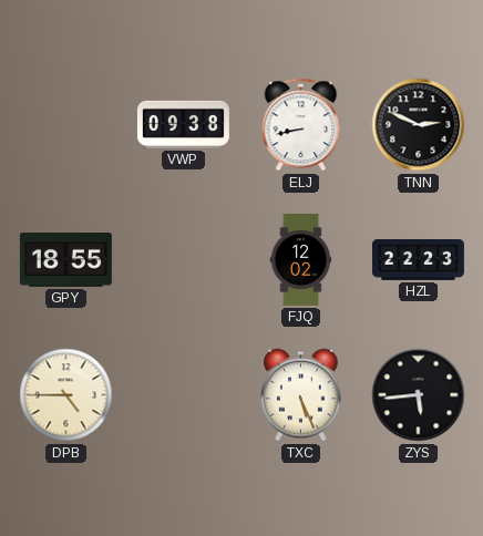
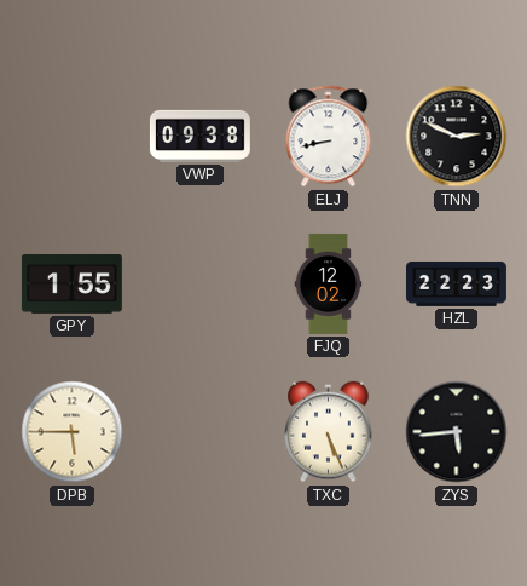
GPY: 18:55 -> 1:55 (71, 285)
DPB: 4:45 -> 5:45 (73, 432)
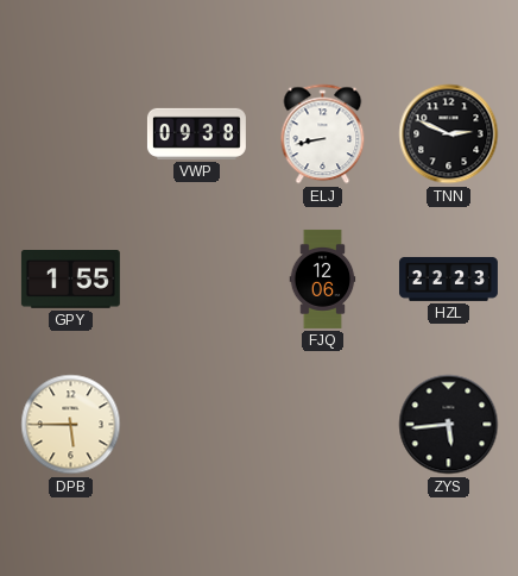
FJQ: 12:02 -> 12:06 (323, 278)
TXC: 5:26 -> none (329, 432)
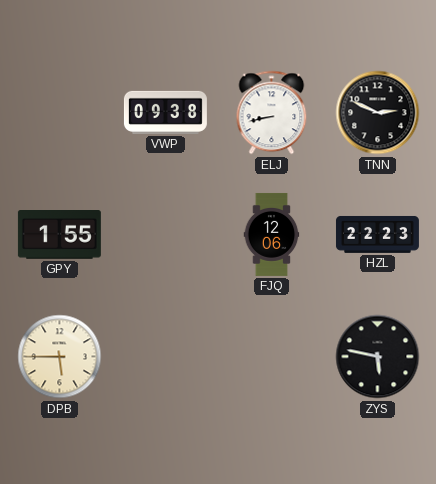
ZYS: 5:44 -> 5:47 (378, 357)
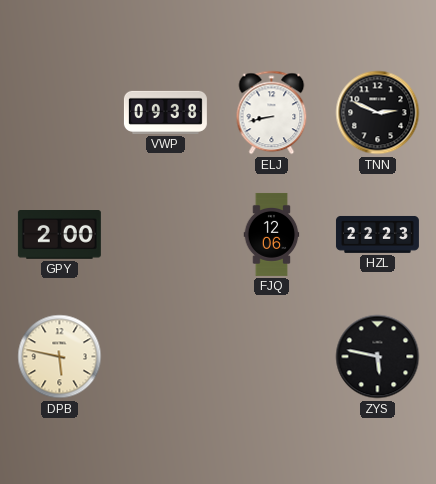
GPY: 1:55 -> 2:00 (59, 235)
DPB: 5:45 -> 5:47 (60, 357)
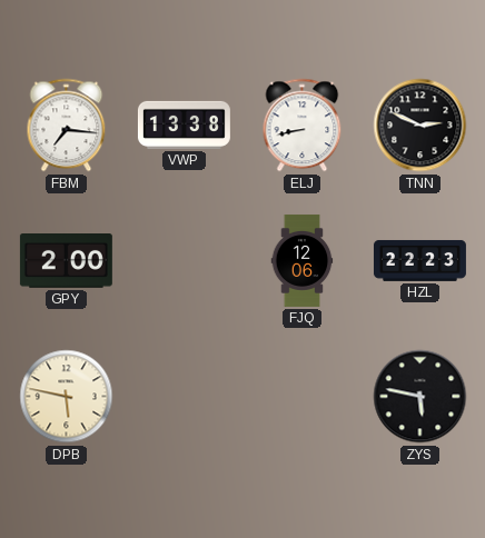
FBM: none -> 7:16 (67, 126)
VWP: 09:38 -> 13:38 (184, 124)
